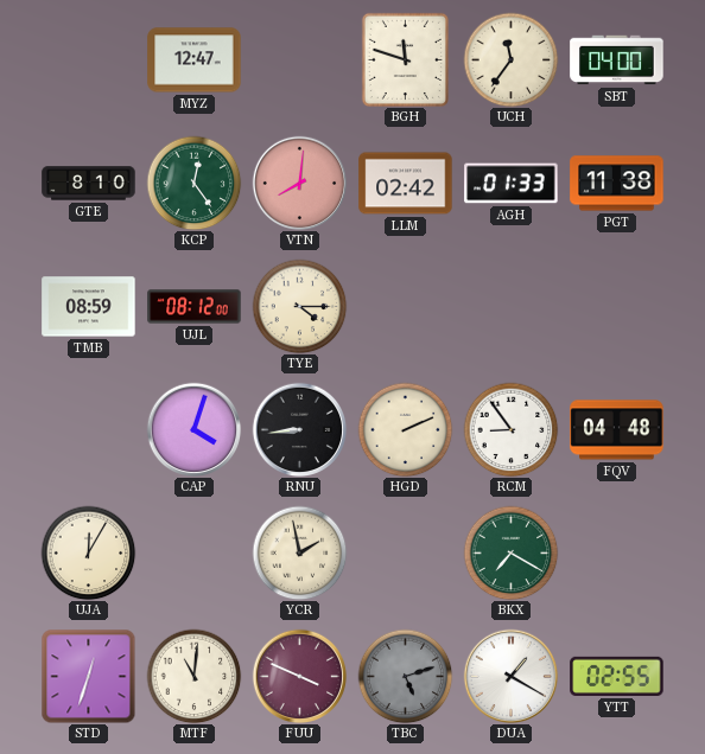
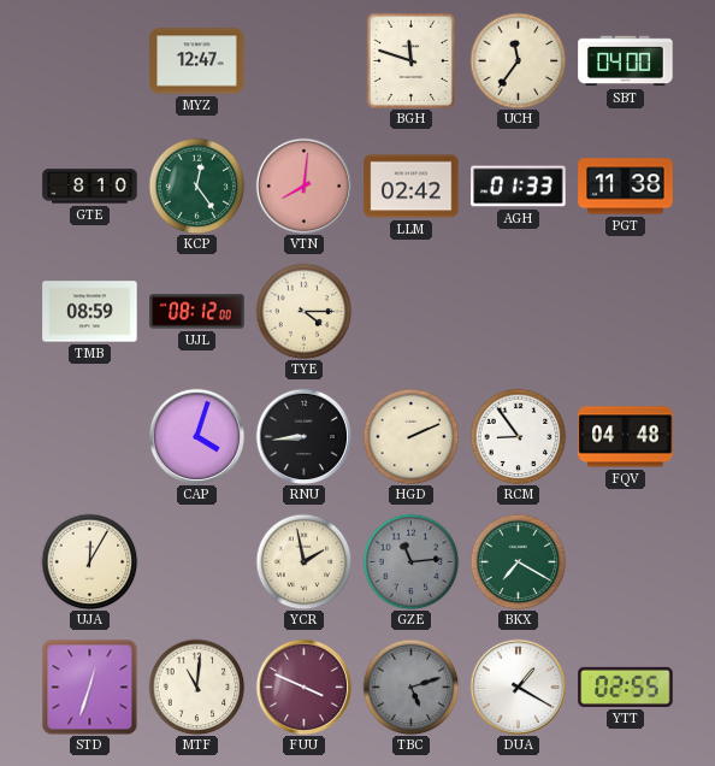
GZE: none -> 11:14 (410, 561)
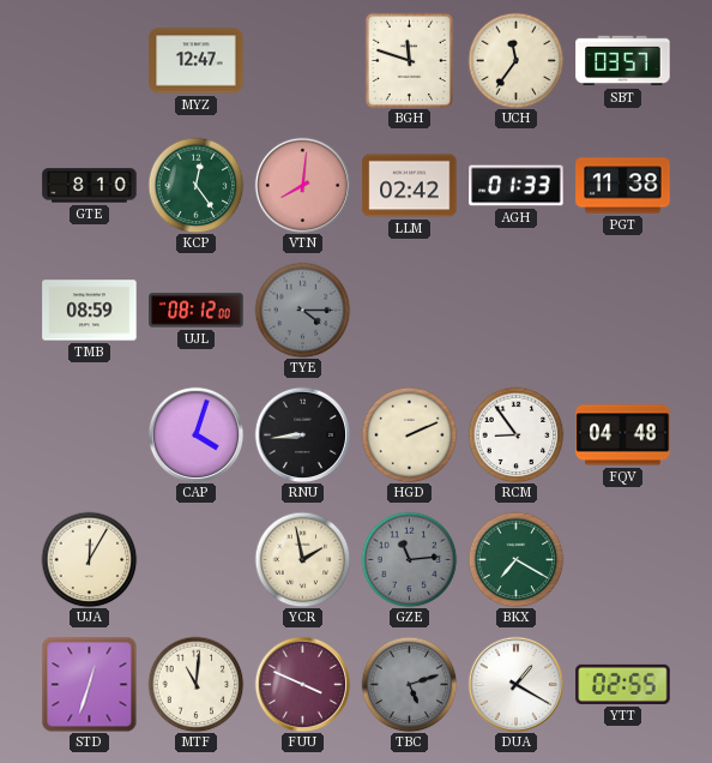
SBT: 04:00 -> 03:57 (623, 61)
TYE dial: cream -> grey (302, 310)
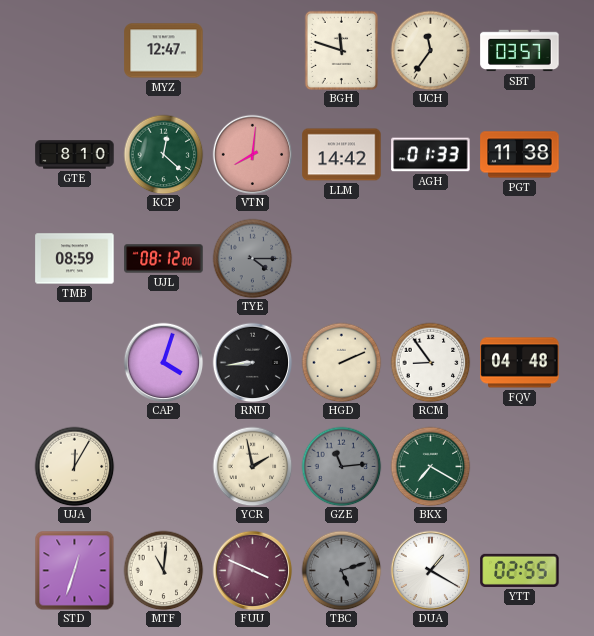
KCP: 12:24 -> 12:22 (163, 154)
LLM: 02:42 -> 14:42 (342, 155)
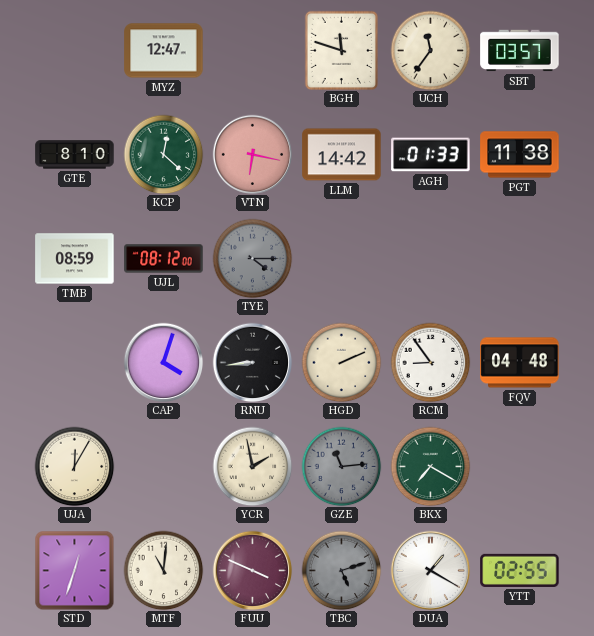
VTN: 8:01 -> 6:17 (252, 154)
